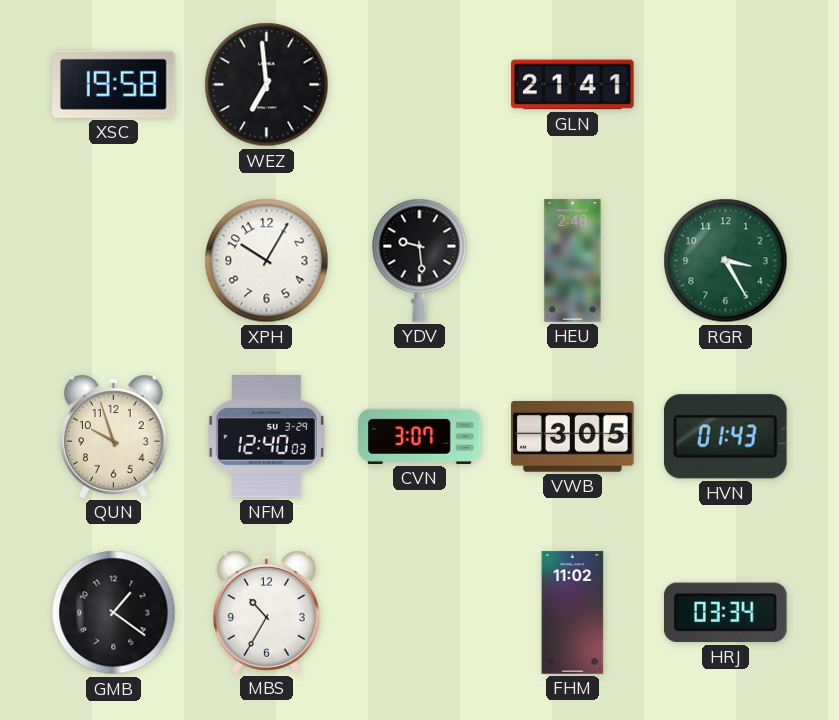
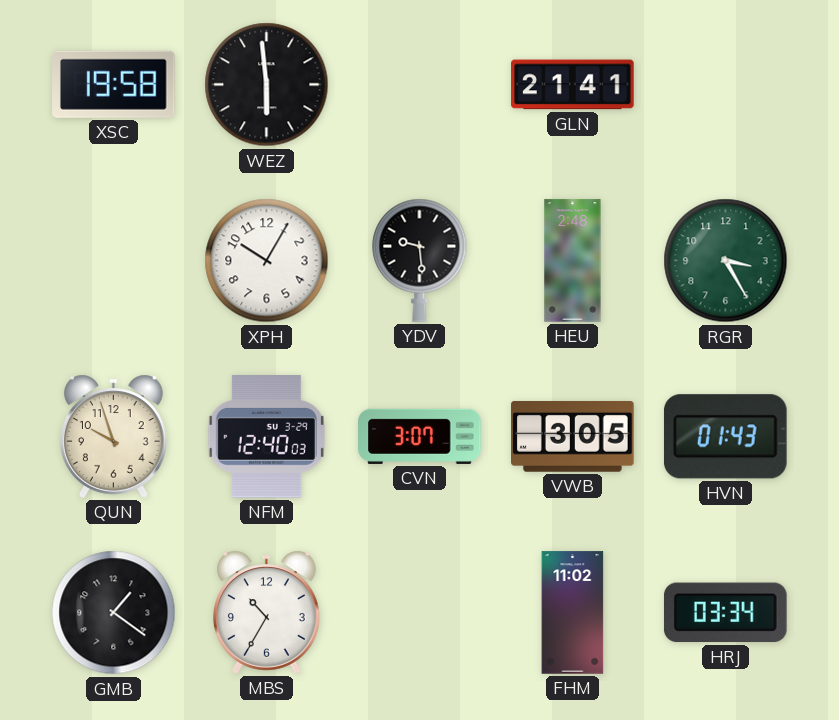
WEZ: 6:59 -> 5:59 (267, 85)
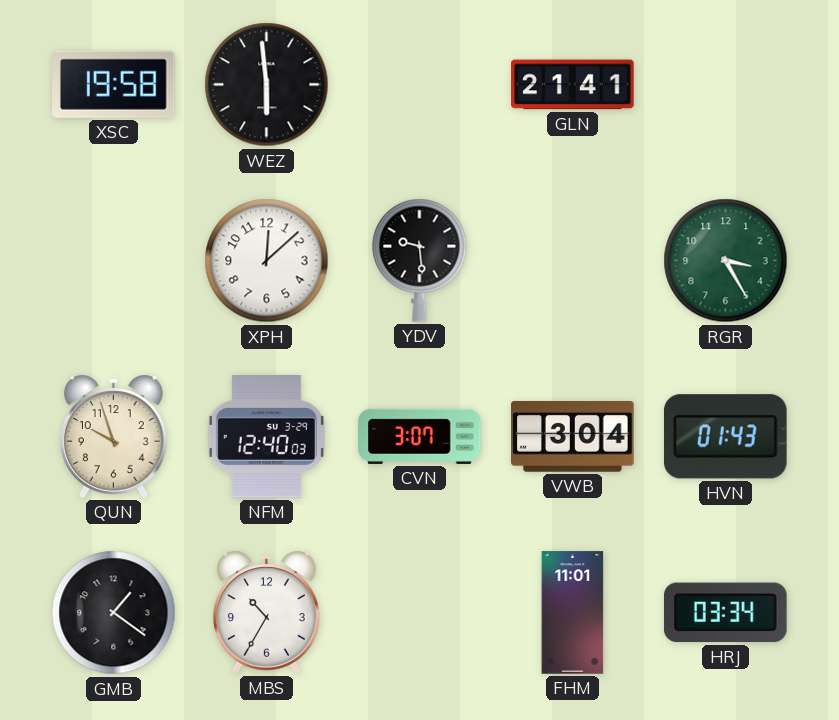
XPH: 10:05 -> 12:08 (267, 261)
HEU: 2:48 -> none (573, 261)
VWB: 3:05 -> 3:04 (573, 436)
FHM: 11:02 -> 11:01 (573, 613)
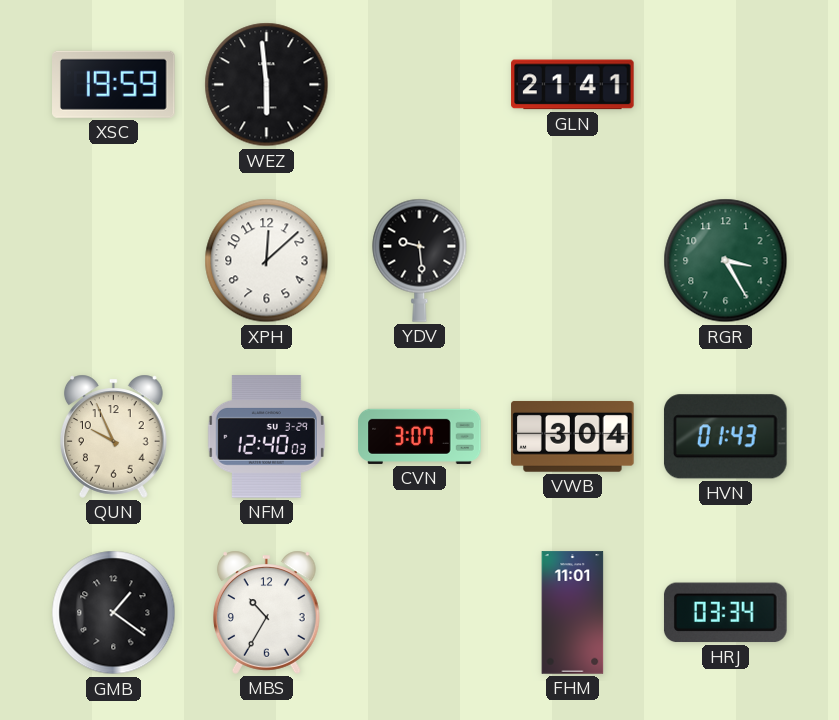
XSC: 19:58 -> 19:59 (114, 84)
QUN: 9:57 -> 9:56 (114, 436)
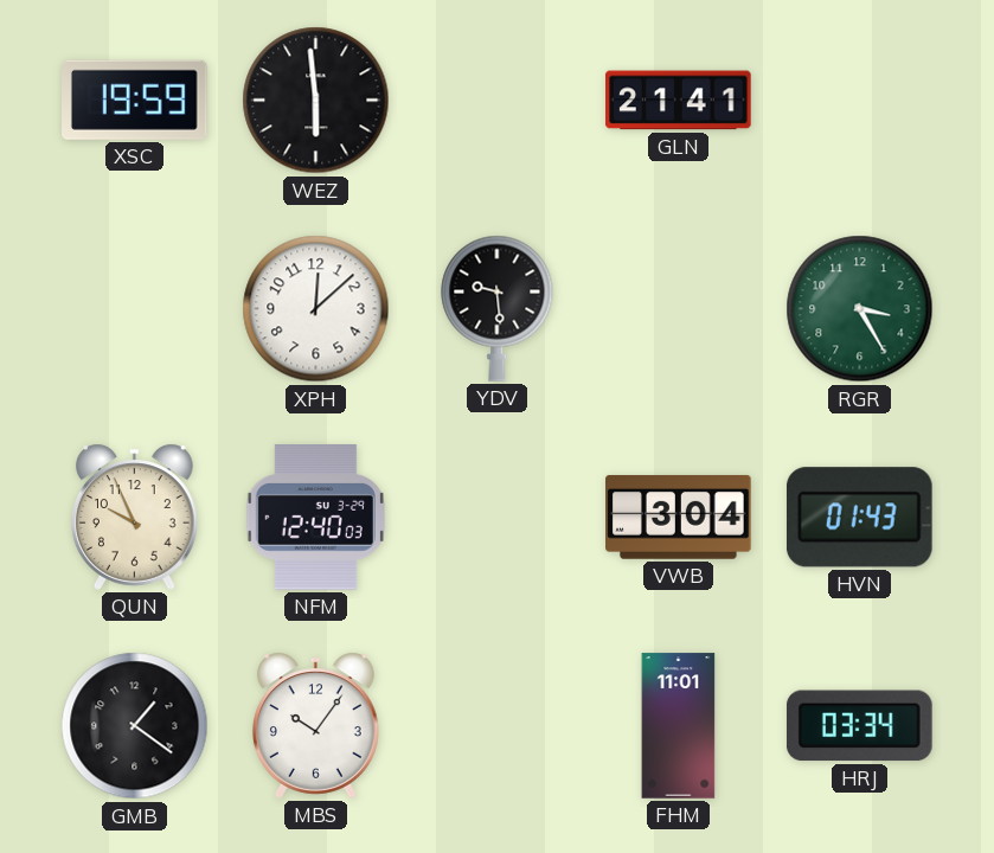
CVN: 3:07 -> none (420, 436)
MBS: 10:35 -> 10:06 (316, 725)
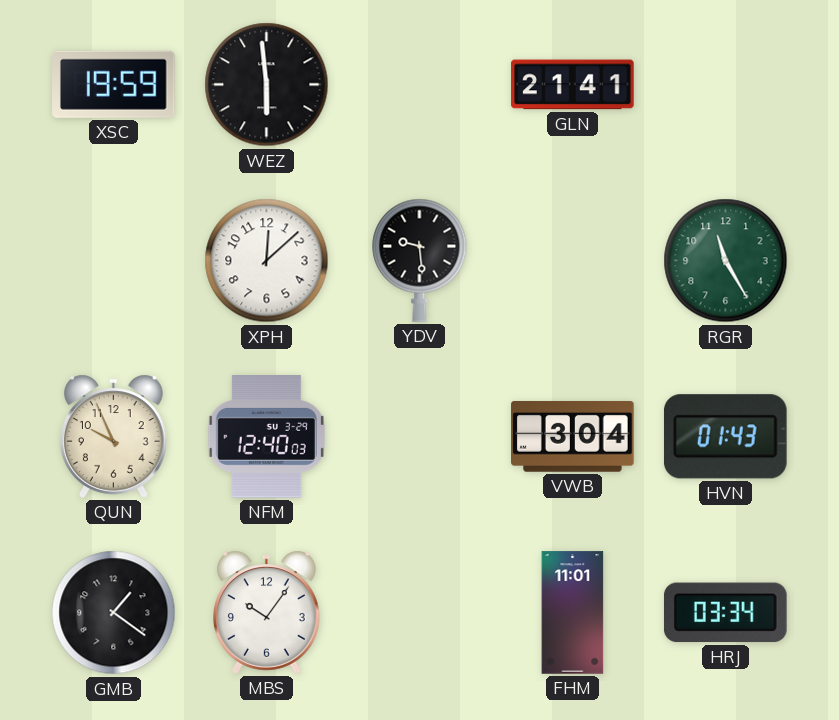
RGR: 3:25 -> 11:25 (726, 261)
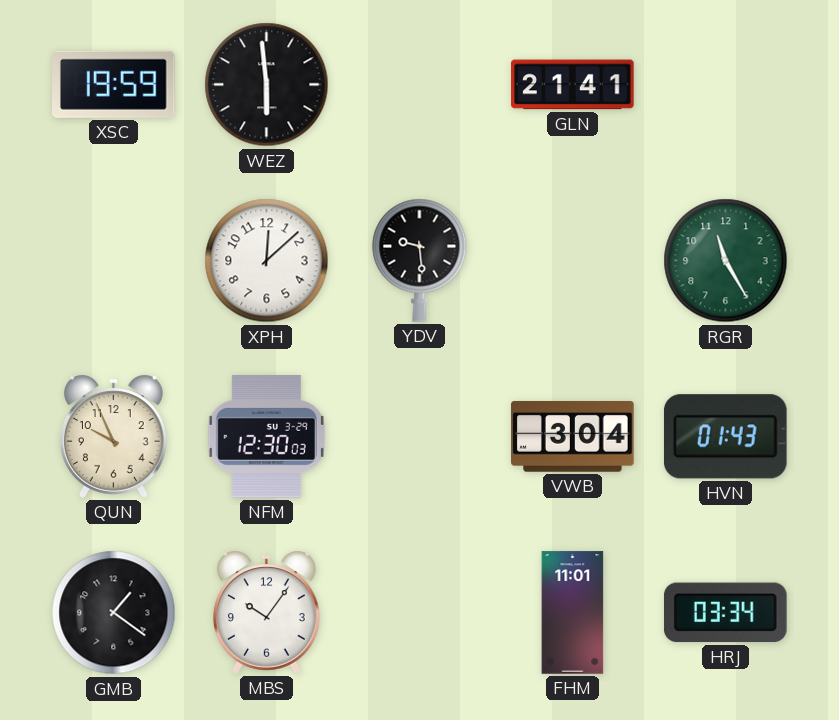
NFM: 12:40 -> 12:30 (266, 437)
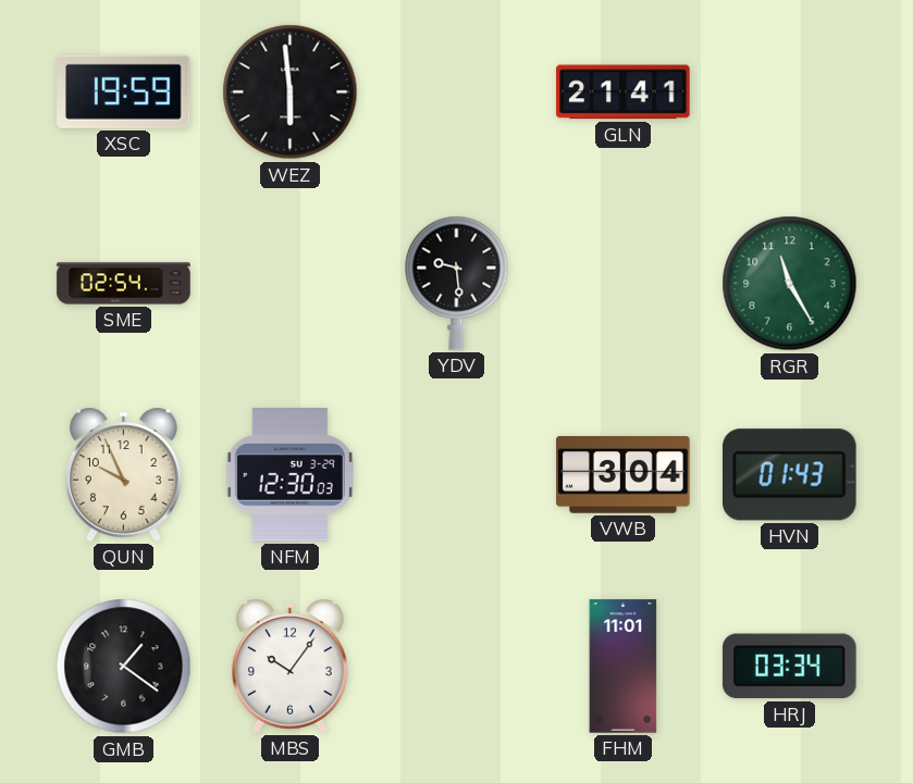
SME: none -> 02:54 (124, 284)
XPH: 12:08 -> none (267, 261)
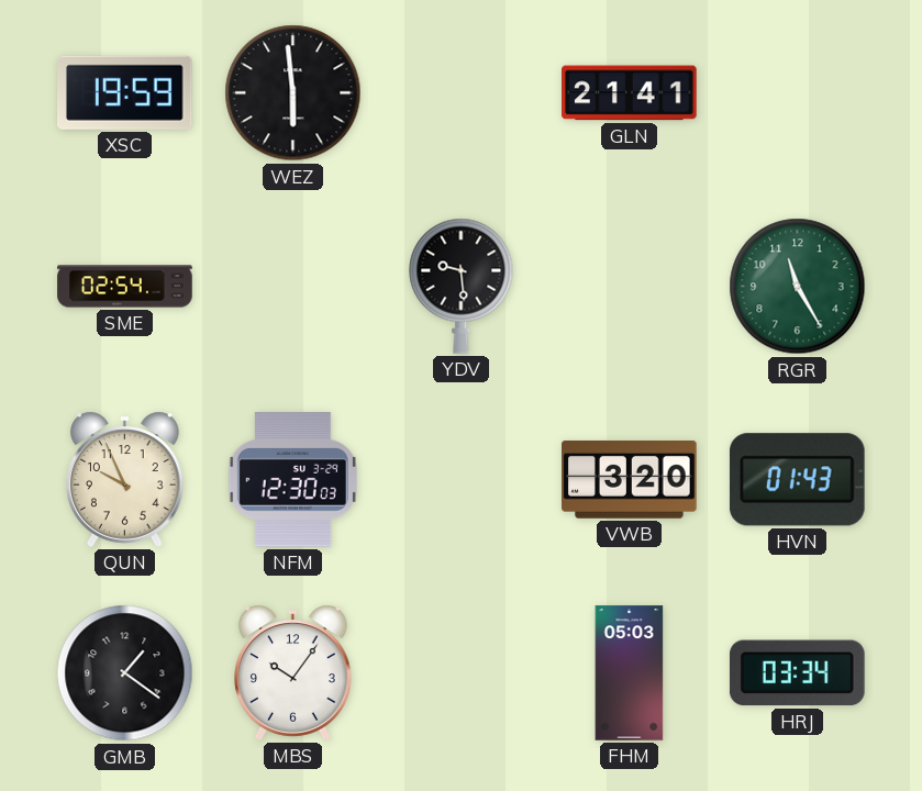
VWB: 3:04 -> 3:20 (630, 479)
FHM: 11:01 -> 05:03 (630, 673)
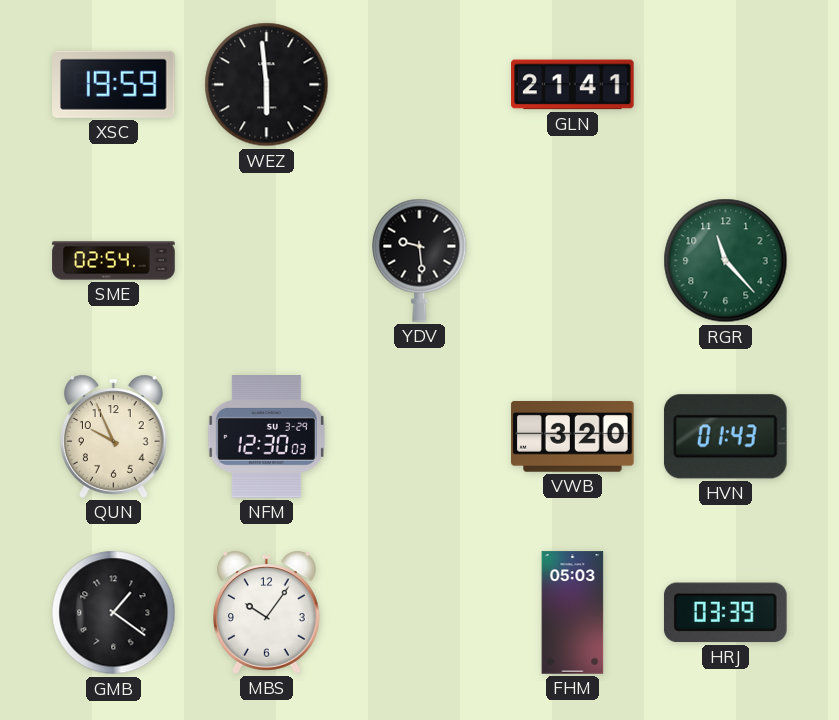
RGR: 11:25 -> 11:23 (726, 261)
HRJ: 03:34 -> 03:39 (726, 613)
